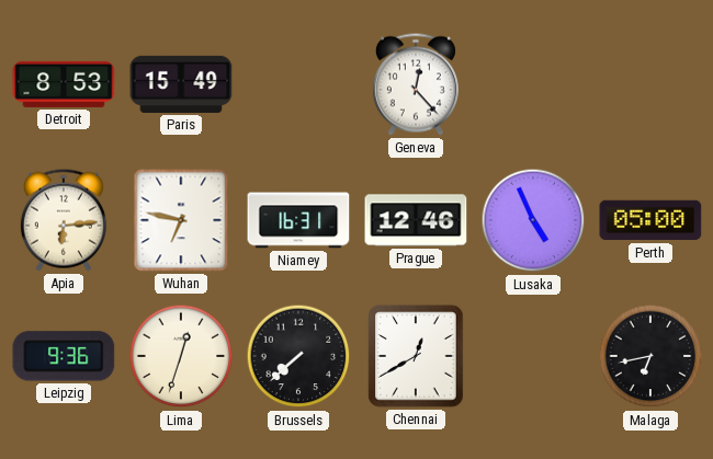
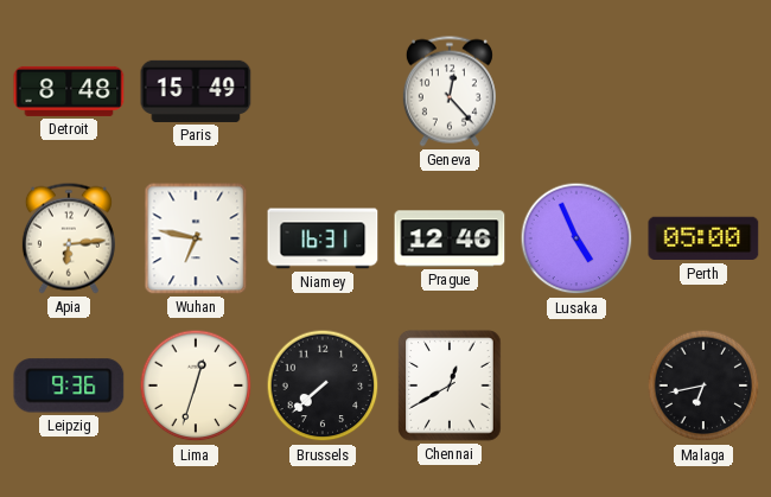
Detroit: 8:53 -> 8:48 (69, 91)
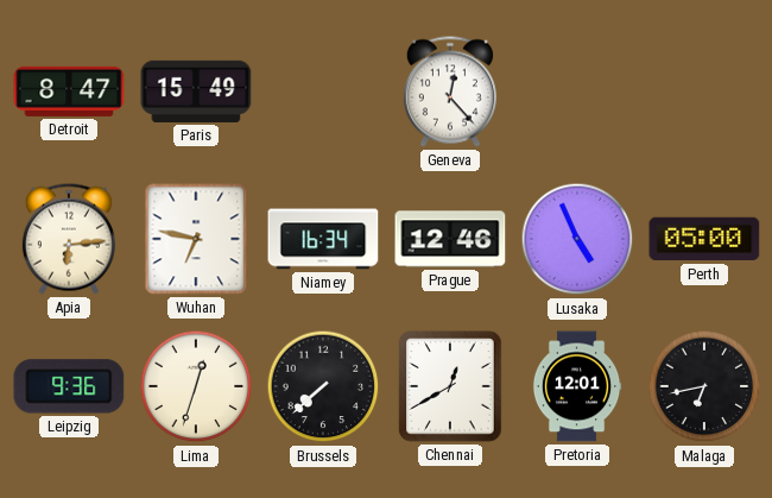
Detroit: 8:48 -> 8:47 (69, 92)
Niamey: 16:31 -> 16:34 (323, 239)
Pretoria: none -> 12:01 (577, 386)
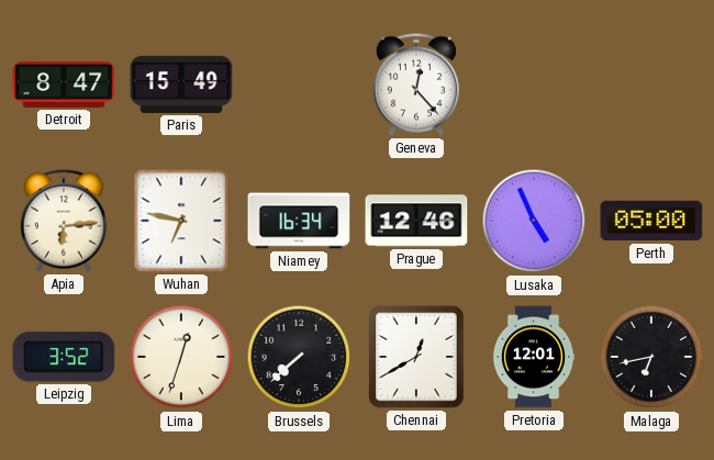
Leipzig: 9:36 -> 3:52 (64, 357)
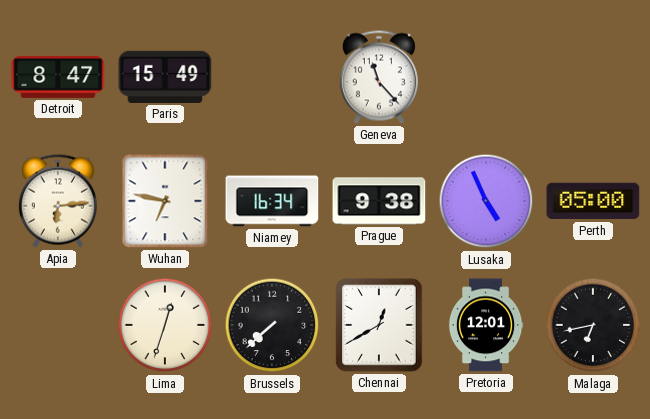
Geneva: 12:23 -> 11:23 (379, 77)
Prague: 12:46 -> 9:38 (379, 201)
Leipzig: 3:52 -> none (64, 357)
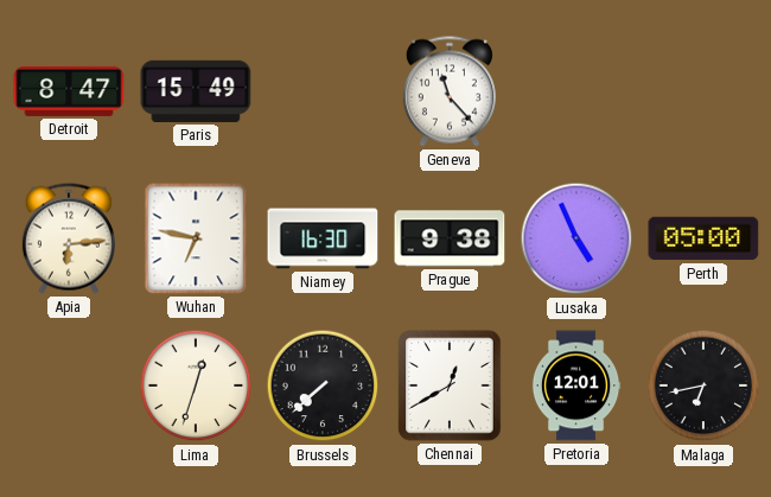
Niamey: 16:34 -> 16:30 (323, 238)
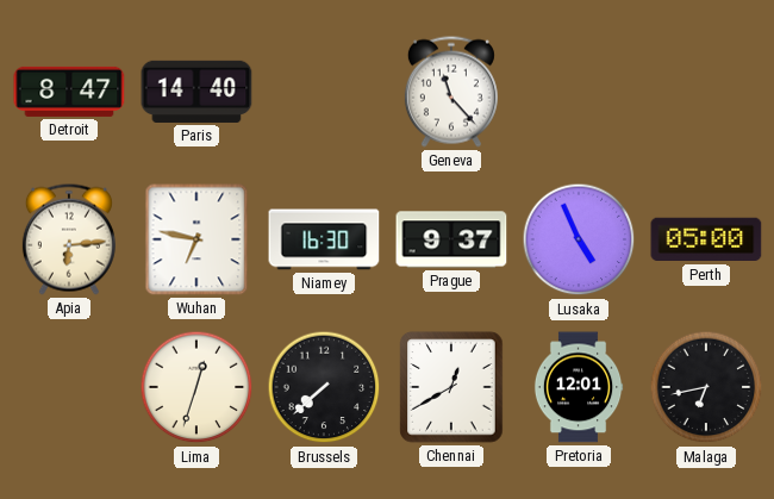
Paris: 15:49 -> 14:40 (196, 92)
Prague: 9:38 -> 9:37 (451, 239)
